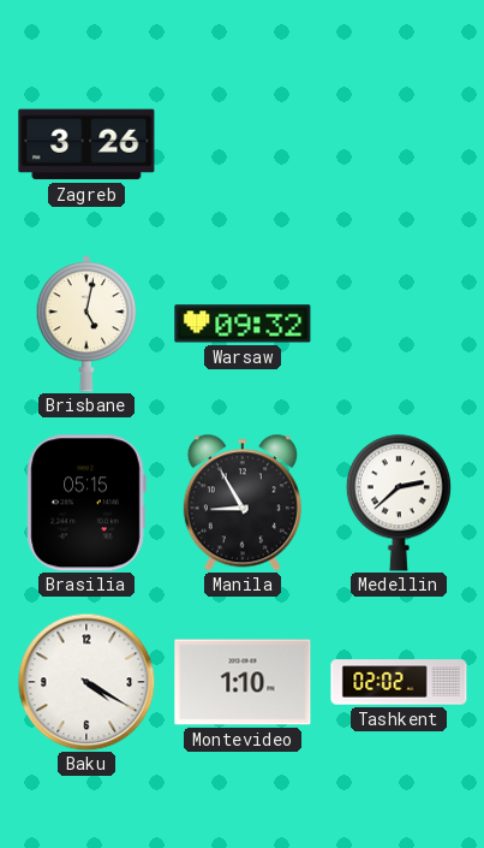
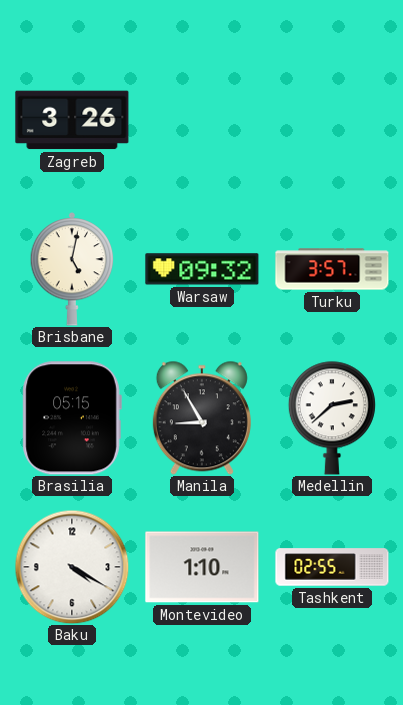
Turku: none -> 3:57 (332, 269)
Tashkent: 02:02 -> 02:55 (332, 567)
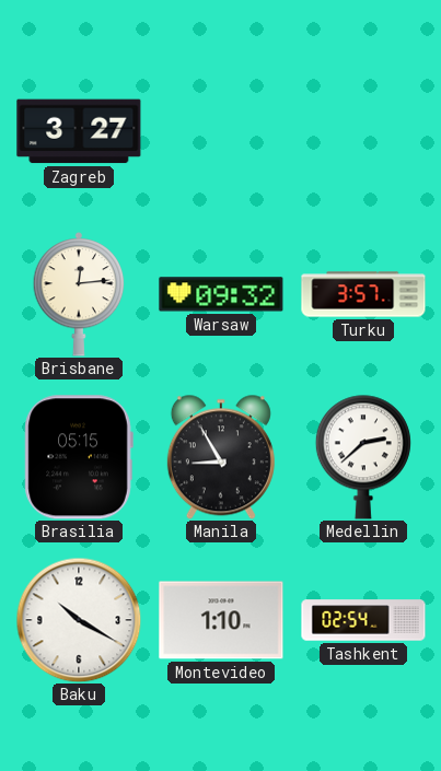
Zagreb: 3:26 -> 3:27 (79, 131)
Brisbane: 5:02 -> 12:14 (79, 295)
Baku: 4:20 -> 10:20 (79, 620)
Tashkent: 02:55 -> 02:54 (363, 620)
